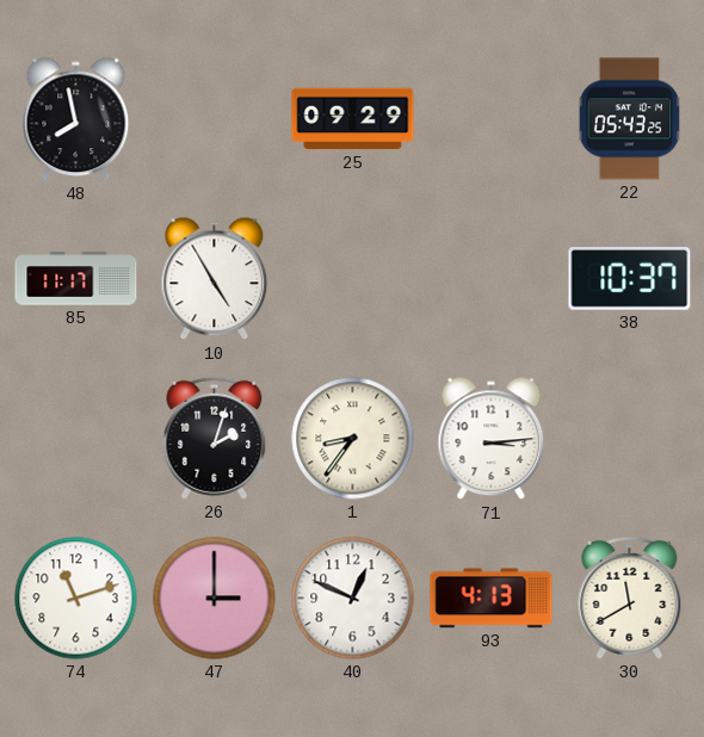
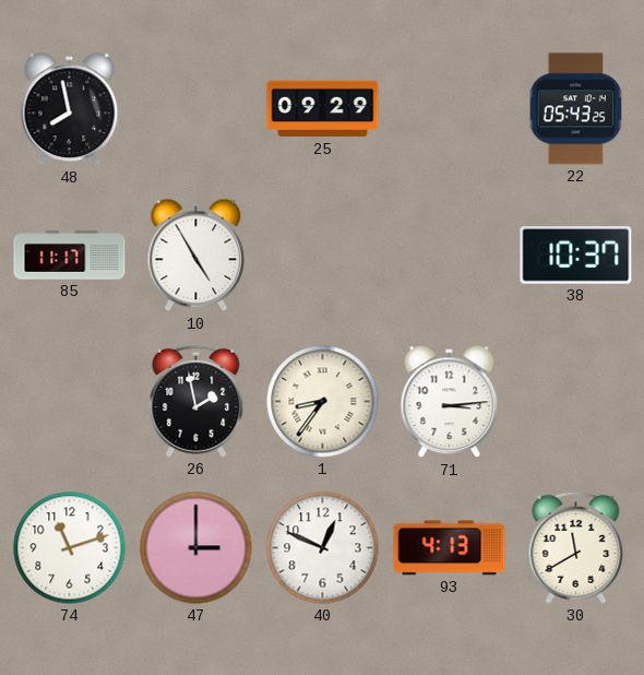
26: 2:03 -> 1:58 (196, 401)
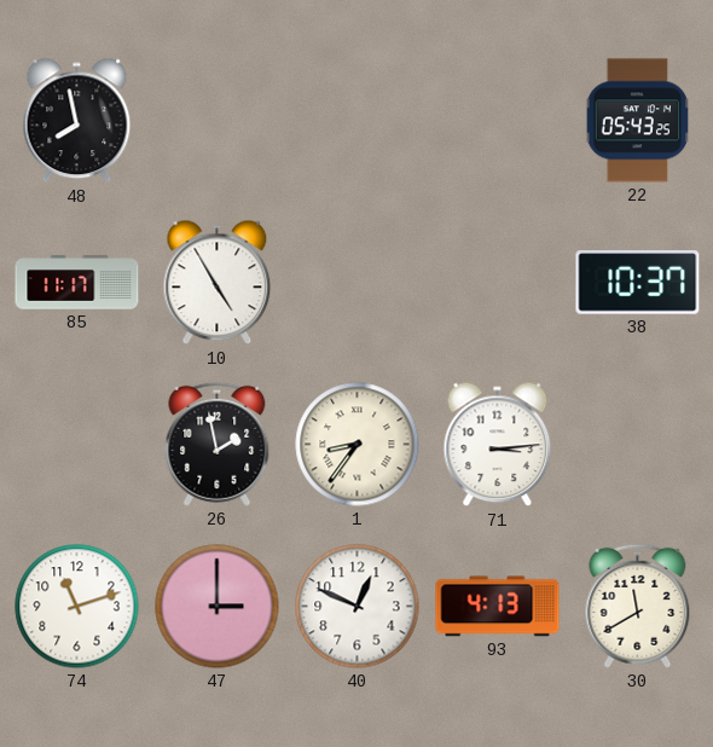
25: 09:29 -> none (323, 109)
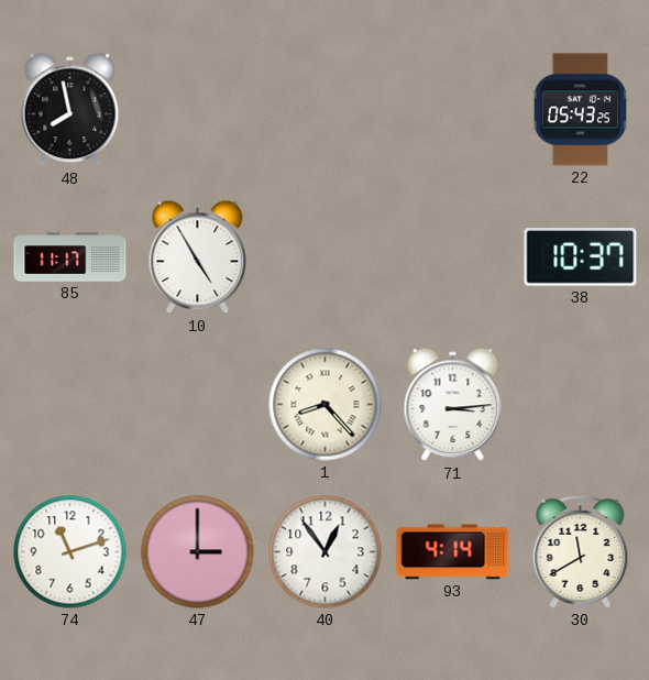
26: 1:58 -> none (218, 444)
1: 8:36 -> 8:23 (326, 405)
40: 12:49 -> 12:54 (326, 552)
93: 4:13 -> 4:14 (453, 552)
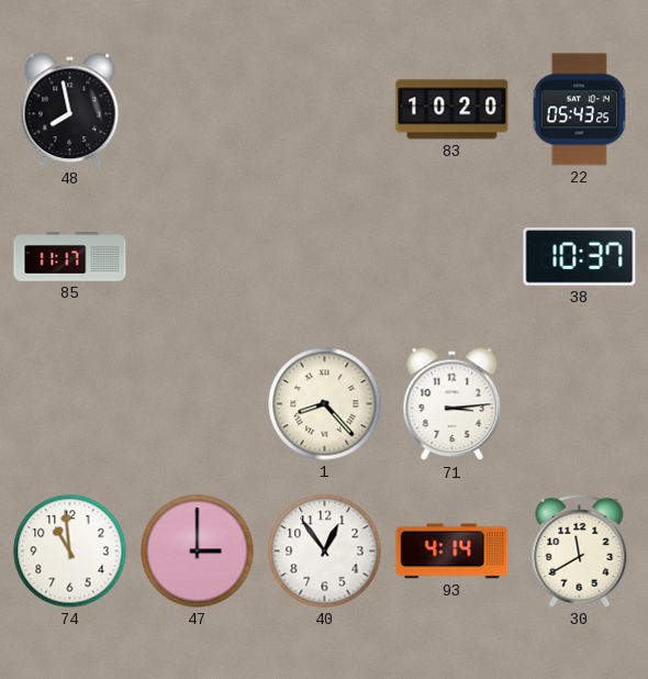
83: none -> 10:20 (453, 110)
10: 4:55 -> none (198, 257)
74: 11:12 -> 10:59 (70, 552)
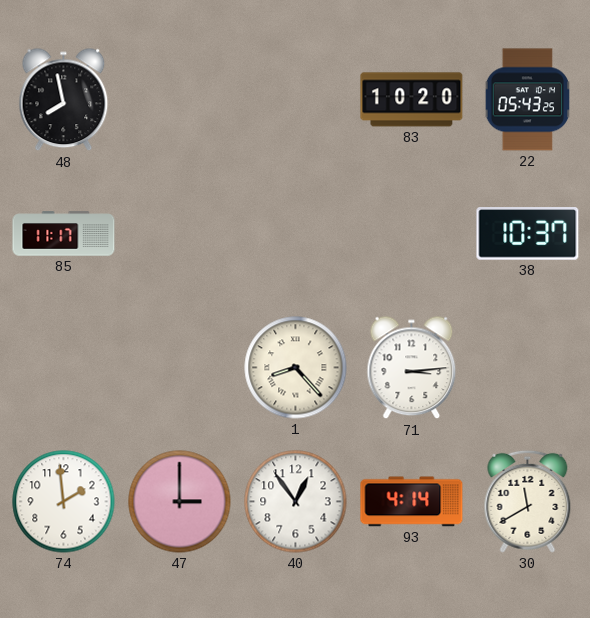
74: 10:59 -> 1:59 (64, 502)
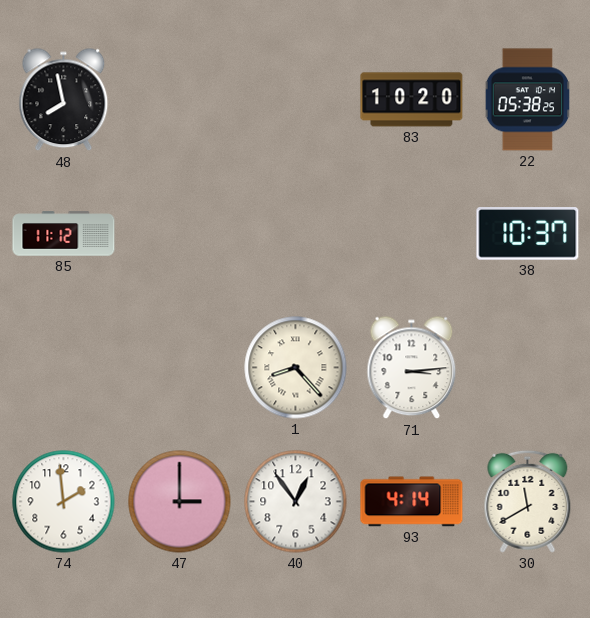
22: 05:43 -> 05:38 (527, 100)
85: 11:17 -> 11:12 (64, 234)
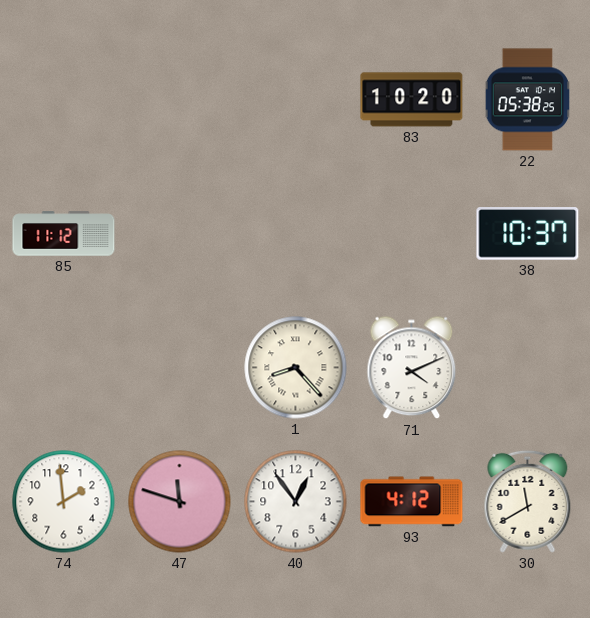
48: 7:58 -> none (64, 100)
71: 3:14 -> 4:11 (412, 368)
47: 3:00 -> 11:48 (180, 502)
93: 4:14 -> 4:12 (412, 502)
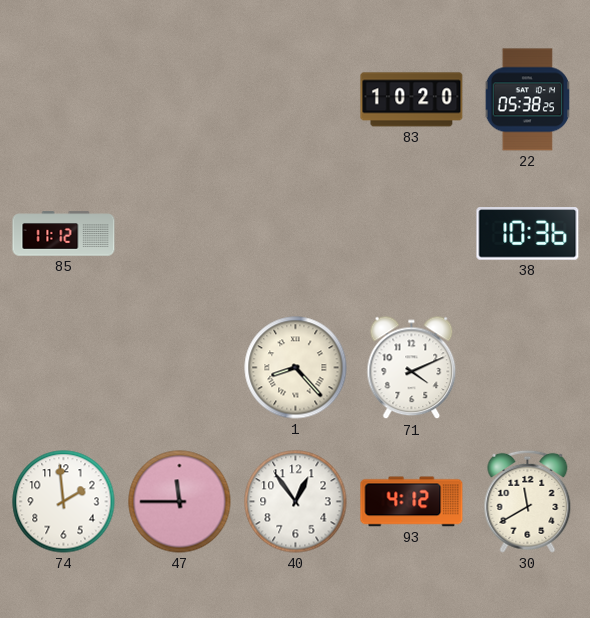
38: 10:37 -> 10:36 (528, 234)
47: 11:48 -> 11:45 (180, 502)
